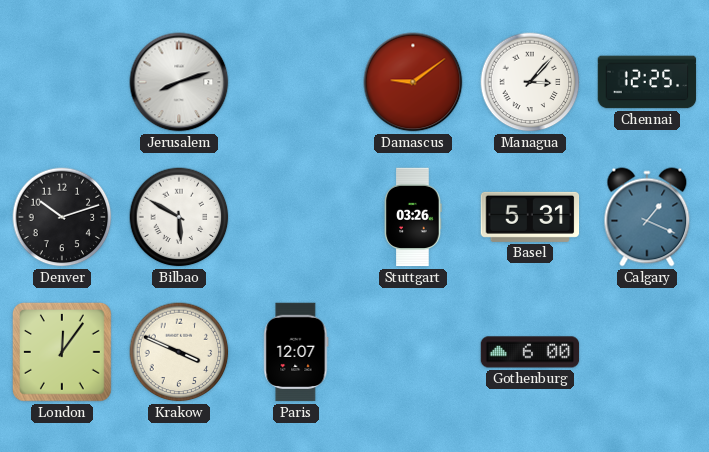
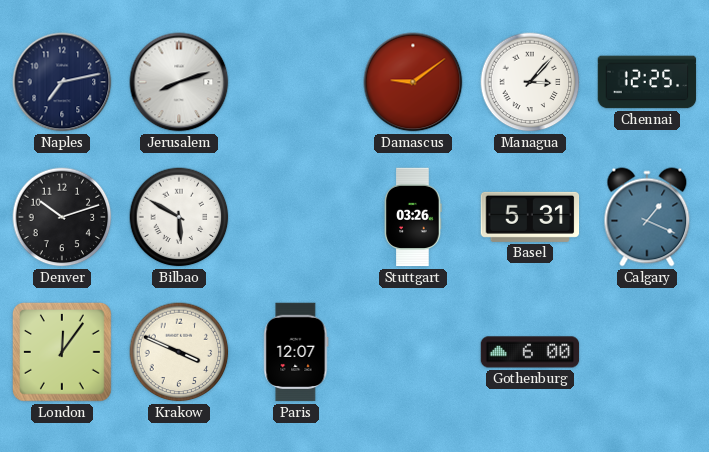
Naples: none -> 7:13 (62, 82)
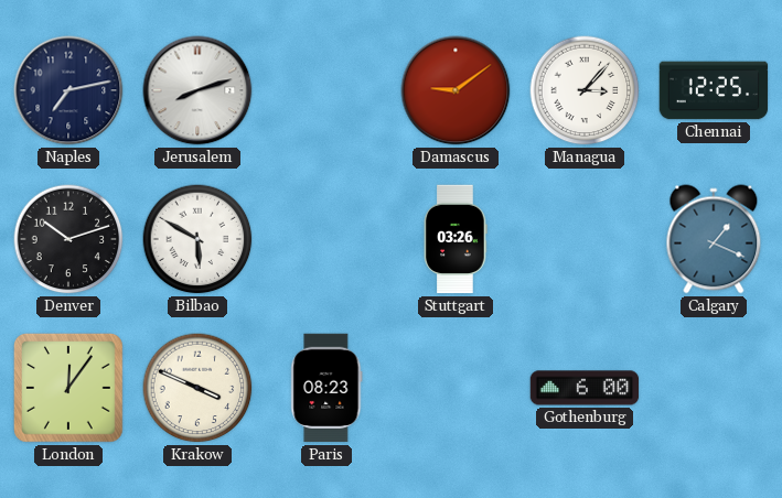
Basel: 5:31 -> none (530, 217)
Paris: 12:07 -> 08:23 (326, 388)
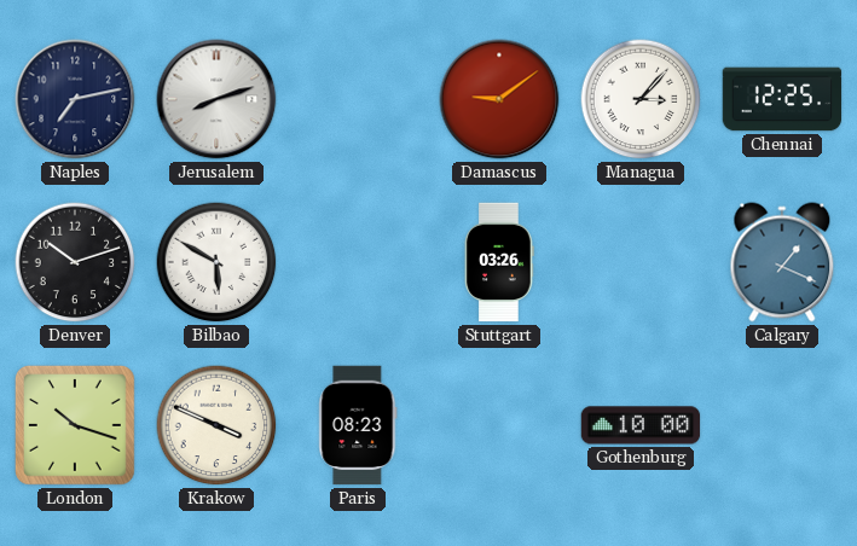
London: 12:06 -> 10:18 (76, 426)
Gothenburg: 6:00 -> 10:00 (641, 425)
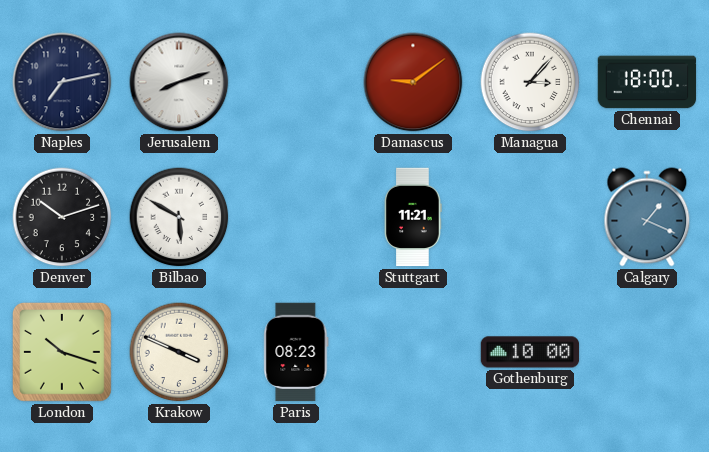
Chennai: 12:25 -> 18:00 (647, 82)
Stuttgart: 03:26 -> 11:21 (413, 217)
